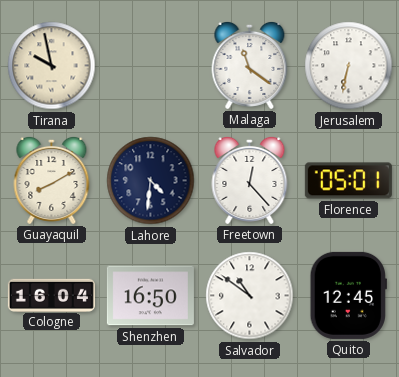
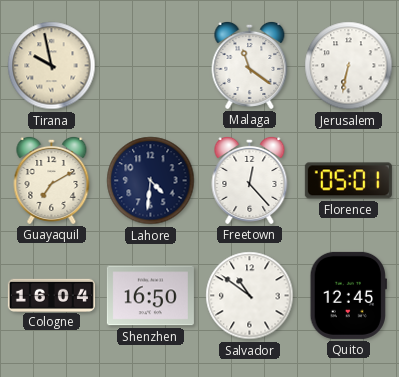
Guayaquil: 8:10 -> 7:10 (52, 180)
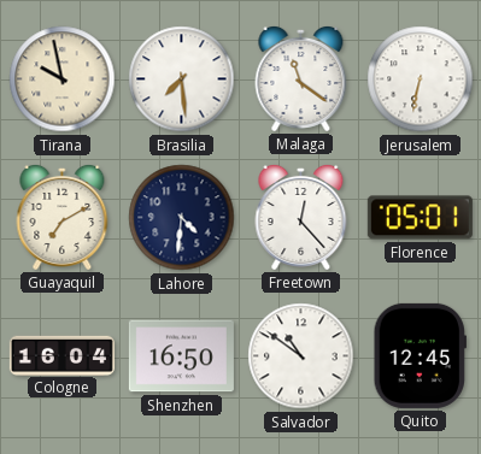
Brasilia: none -> 7:29 (182, 79)
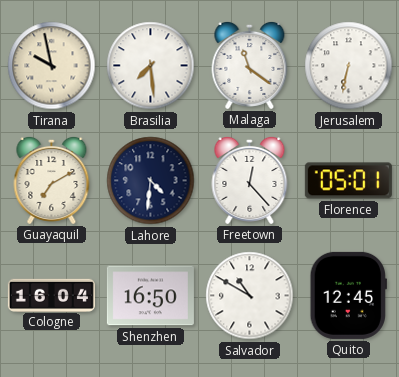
Salvador: 10:51 -> 10:50 (250, 296)
